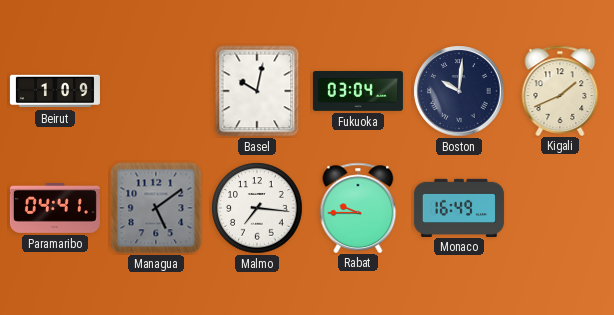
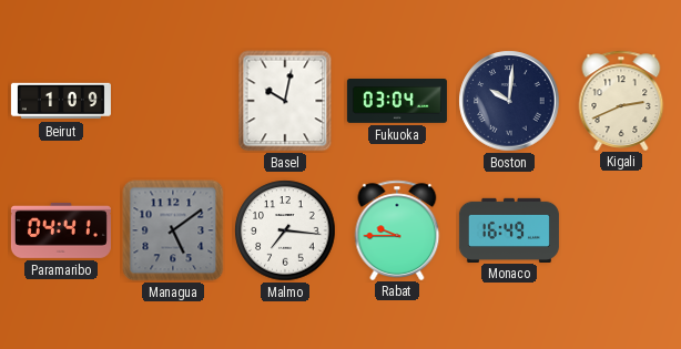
Kigali: 1:41 -> 2:41 (621, 100)
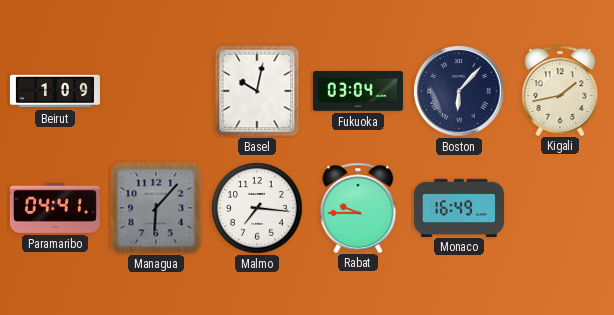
Boston: 10:01 -> 6:07 (459, 91)
Kigali: 2:41 -> 1:43 (560, 90)
Managua: 5:09 -> 6:07 (156, 208)
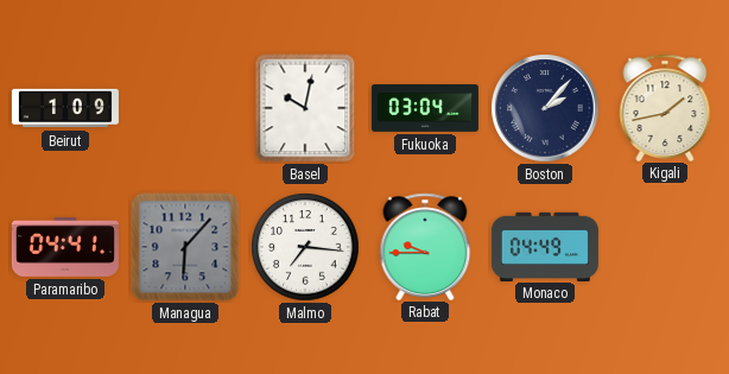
Boston: 6:07 -> 2:07 (545, 108)
Monaco: 16:49 -> 04:49 (545, 246)
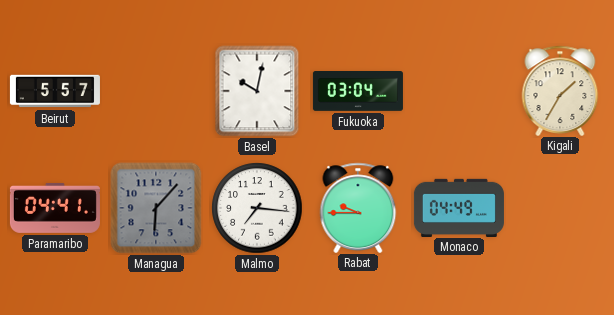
Beirut: 1:09 -> 5:57 (55, 91)
Boston: 2:07 -> none (545, 108)
Kigali: 1:43 -> 1:35 (560, 90)
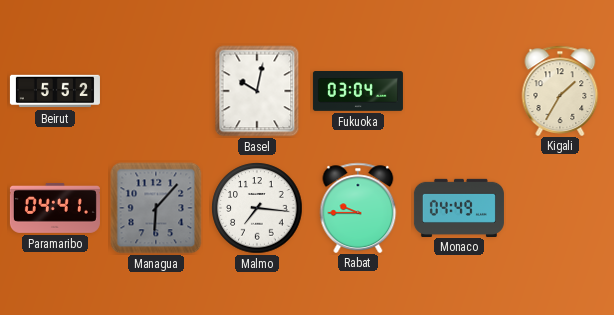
Beirut: 5:57 -> 5:52 (55, 91)
